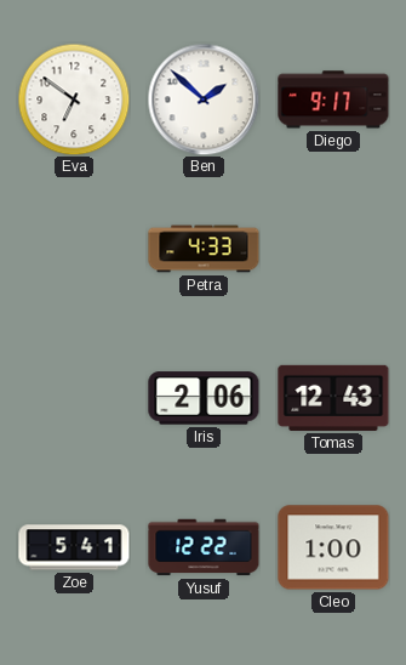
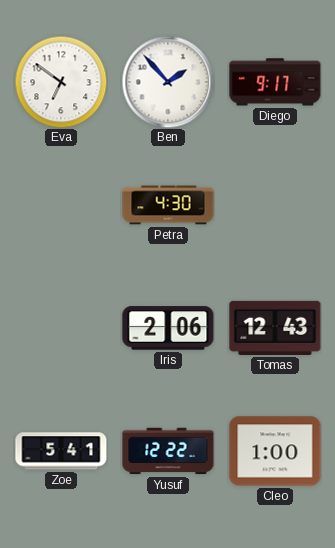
Ben: 1:52 -> 1:53 (168, 82)
Petra: 4:33 -> 4:30 (168, 205)
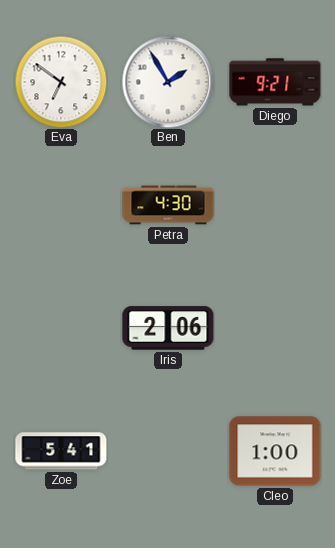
Ben: 1:53 -> 1:55 (168, 82)
Diego: 9:17 -> 9:21 (275, 82)
Tomas: 12:43 -> none (275, 328)
Yusuf: 12:22 -> none (168, 451)
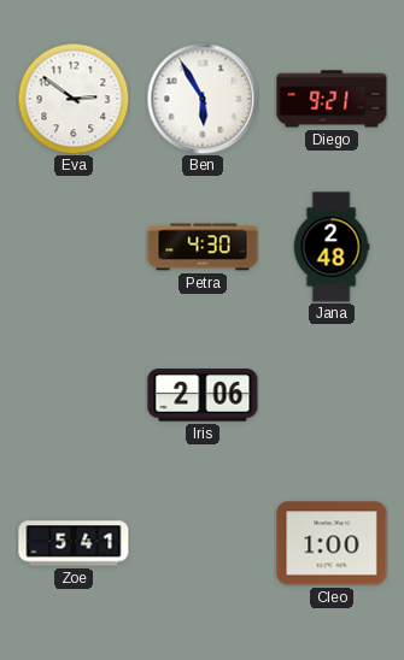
Eva: 6:51 -> 2:51 (74, 99)
Ben: 1:55 -> 5:55 (203, 99)
Jana: none -> 2:48 (332, 247)
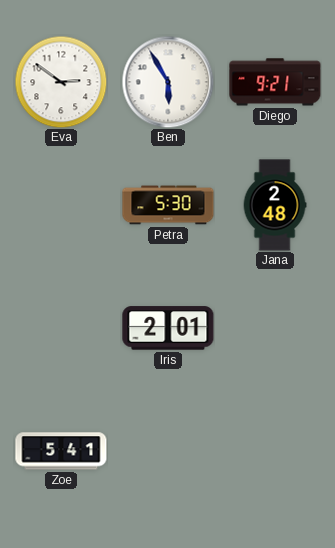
Petra: 4:30 -> 5:30 (168, 205)
Iris: 2:06 -> 2:01 (168, 328)
Cleo: 1:00 -> none (332, 543)
